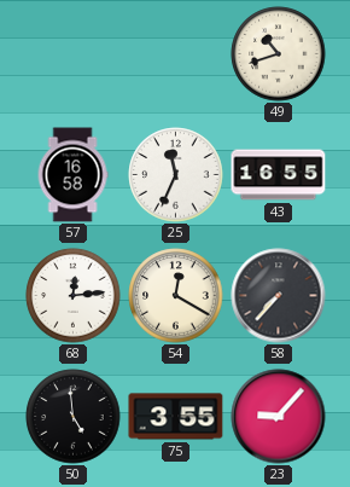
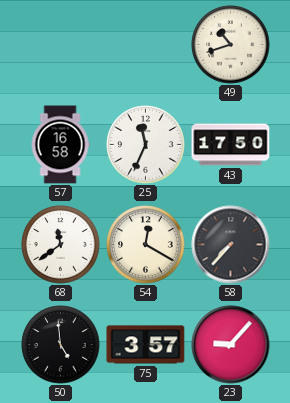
43: 16:55 -> 17:50 (231, 145)
68: 12:14 -> 11:39 (61, 245)
75: 3:55 -> 3:57 (146, 345)
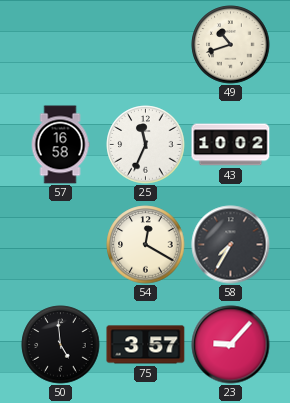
43: 17:50 -> 10:02 (231, 145)
68: 11:39 -> none (61, 245)
58: 7:37 -> 7:35 (231, 245)
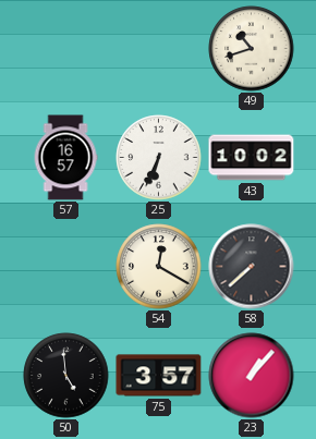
57: 16:58 -> 16:57 (65, 158)
25: 11:34 -> 6:34 (159, 158)
58: 7:35 -> 7:38 (252, 267)
23: 9:07 -> 1:07 (252, 376)
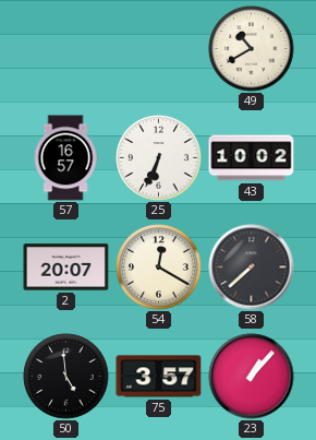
49: 10:42 -> 10:40 (252, 49)
2: none -> 20:07 (66, 267)
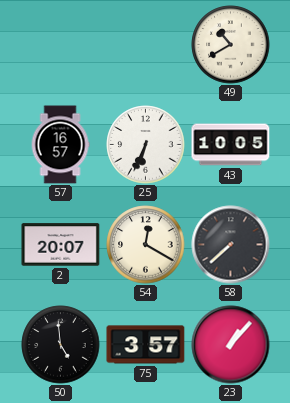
43: 10:02 -> 10:05 (231, 145)
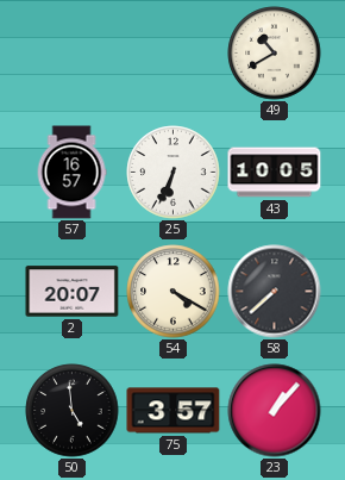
54: 12:20 -> 4:20 (174, 292)
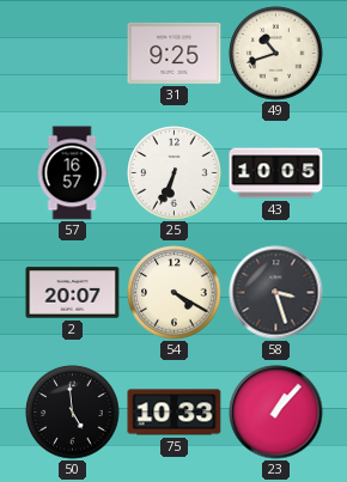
31: none -> 9:25 (175, 53)
49: 10:40 -> 10:42 (276, 54)
58: 7:38 -> 3:27 (276, 293)
75: 3:57 -> 10:33 (175, 413)
